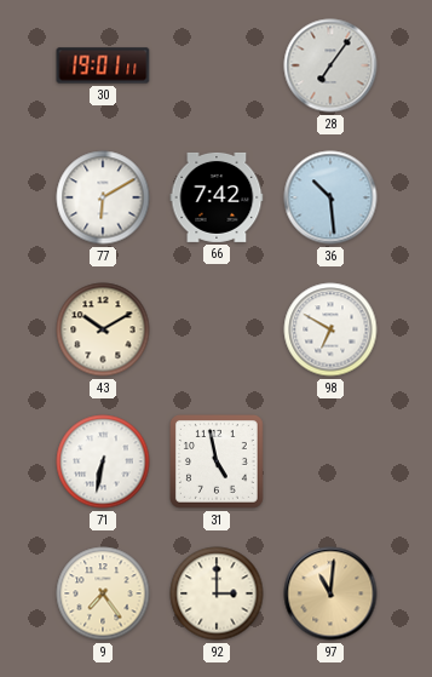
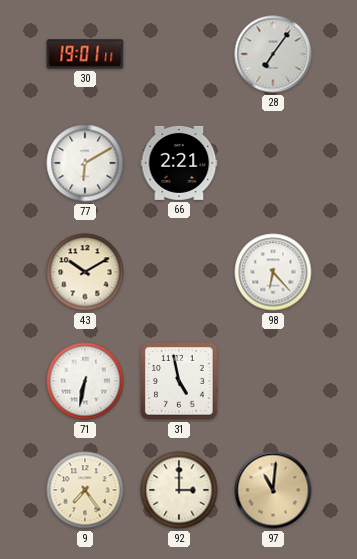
66: 7:42 -> 2:21 (179, 163)
36: 10:29 -> none (330, 197)
98: 6:50 -> 6:23 (273, 272)
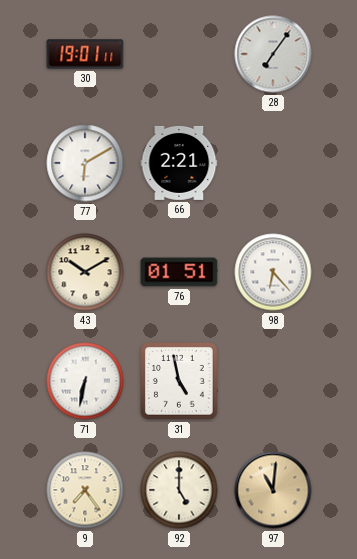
76: none -> 01:51 (179, 272)
92: 3:00 -> 5:00 (179, 490)
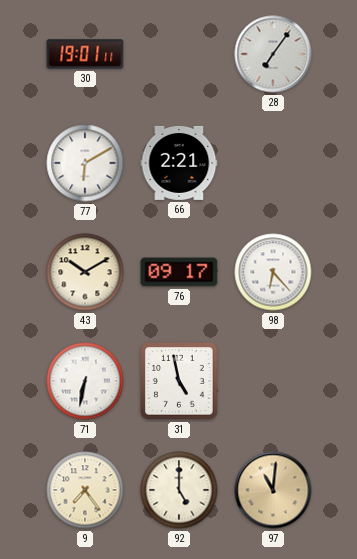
76: 01:51 -> 09:17 (179, 272)
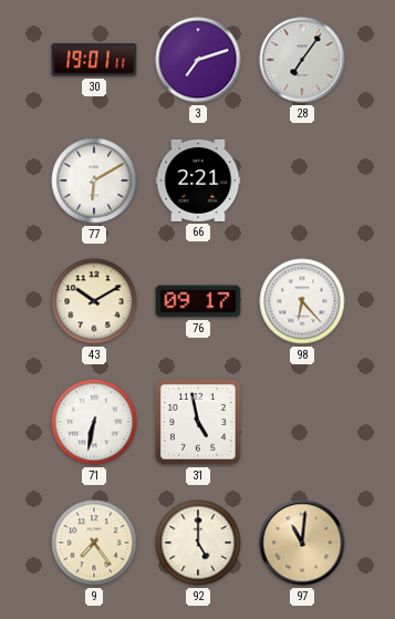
3: none -> 7:12 (198, 60)
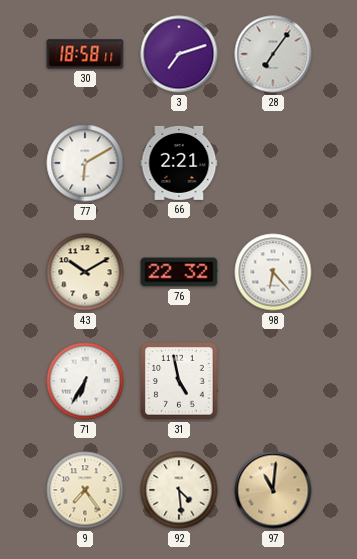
30: 19:01 -> 18:58 (85, 54)
76: 09:17 -> 22:32 (179, 272)
71: 6:32 -> 6:35 (85, 381)
92: 5:00 -> 4:29 (179, 490)
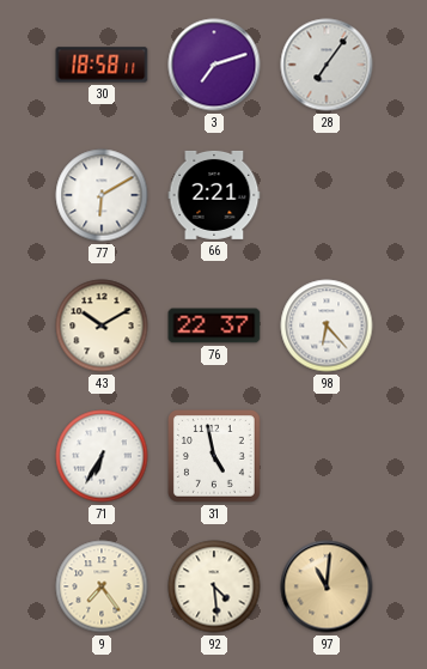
76: 22:32 -> 22:37 (214, 326)
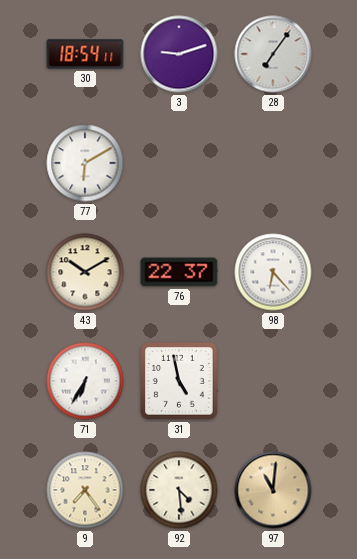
30: 18:58 -> 18:54 (85, 54)
3: 7:12 -> 9:12 (179, 54)
66: 2:21 -> none (214, 195)
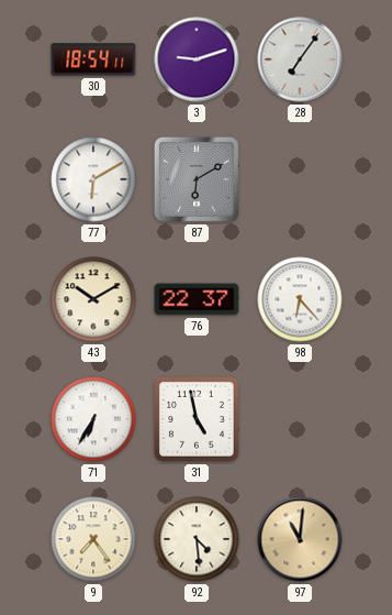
87: none -> 6:10 (197, 179)
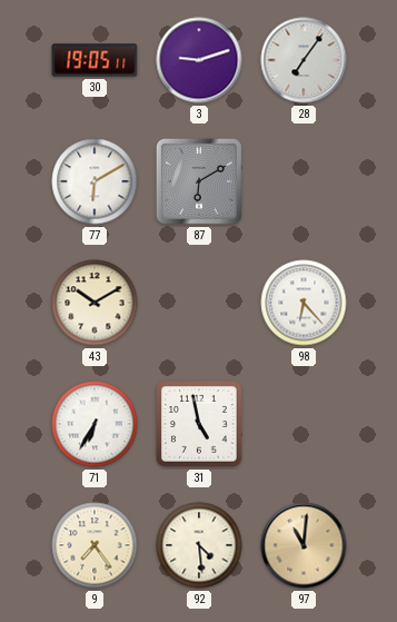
30: 18:54 -> 19:05 (95, 60)
76: 22:37 -> none (197, 299)
